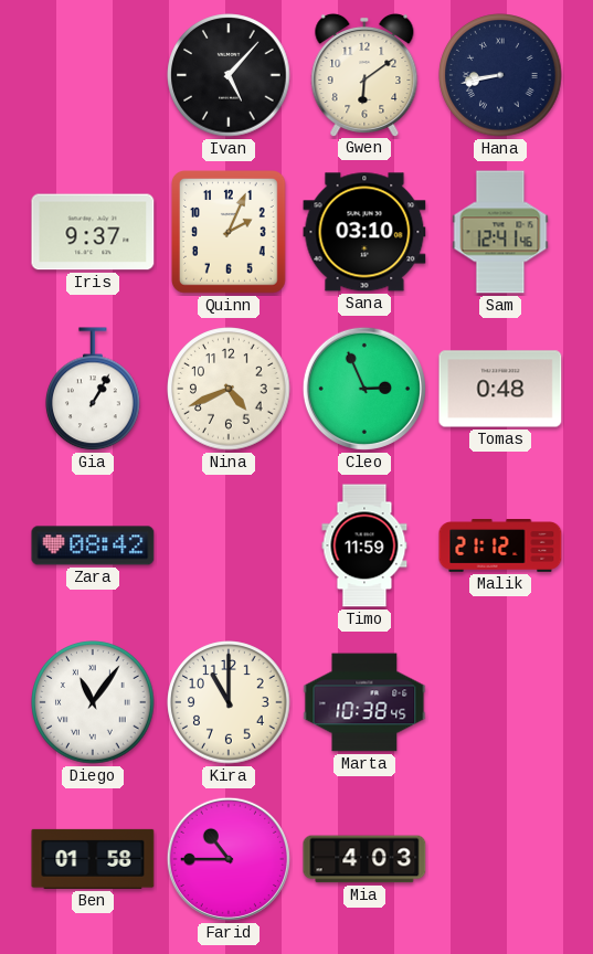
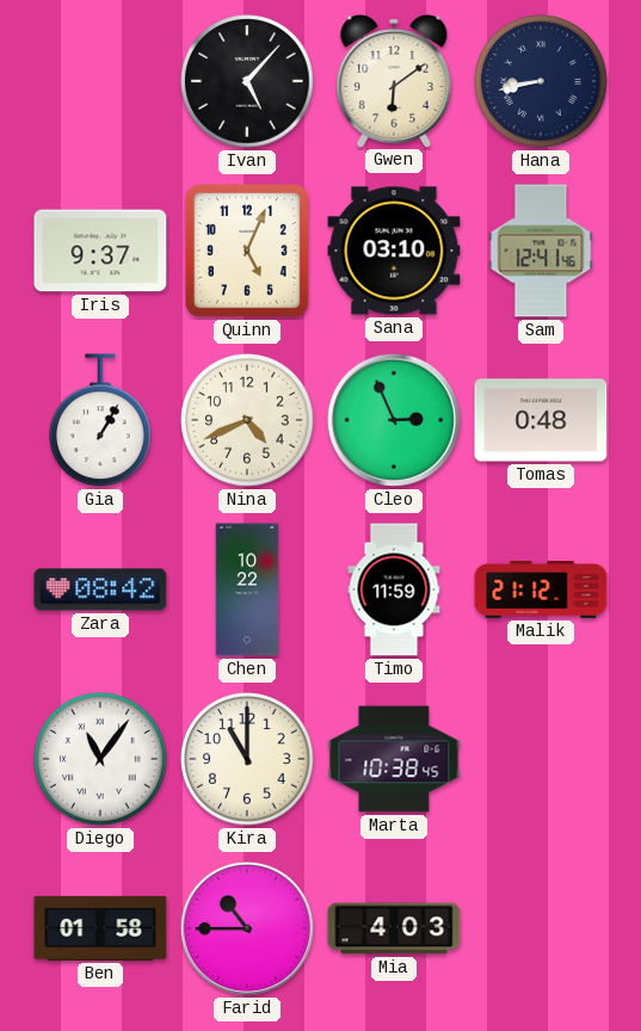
Quinn: 2:04 -> 5:04 (248, 252)
Chen: none -> 10:22 (247, 589)
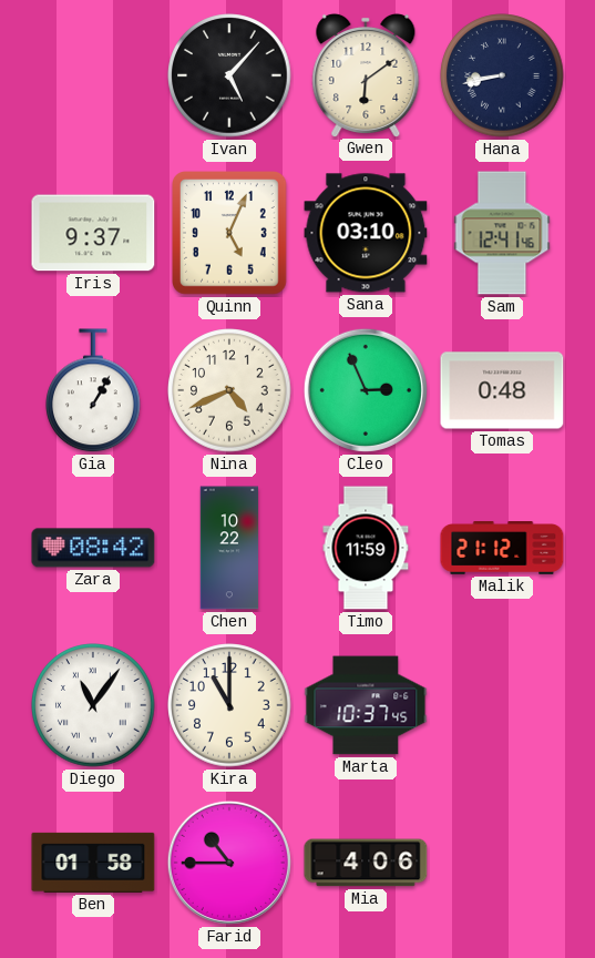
Marta: 10:38 -> 10:37 (366, 705)
Mia: 4:03 -> 4:06 (366, 863)
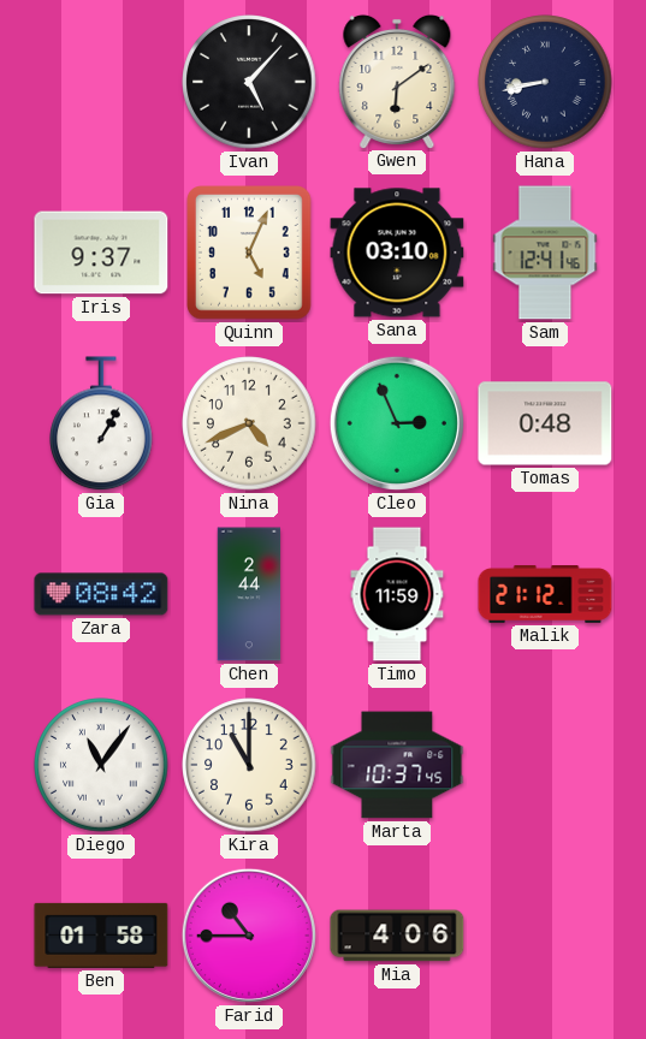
Chen: 10:22 -> 2:44 (249, 594)
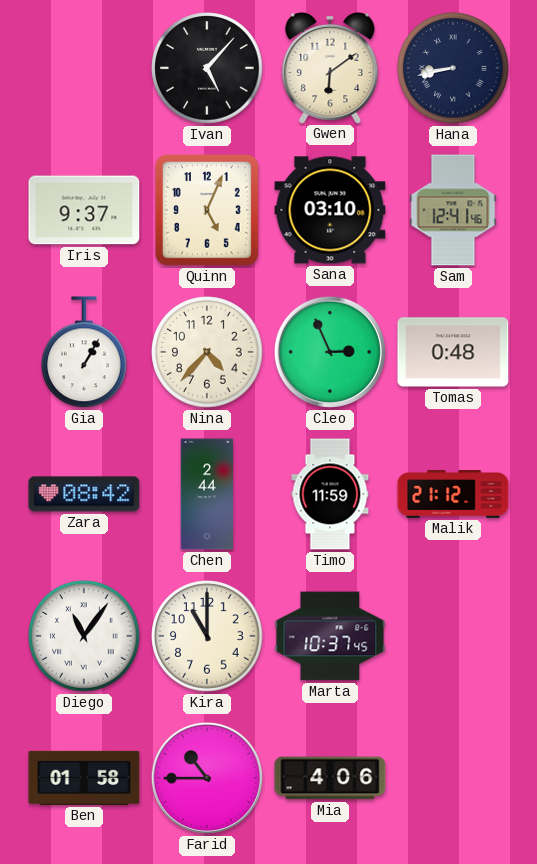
Nina: 4:41 -> 4:37 (207, 352)
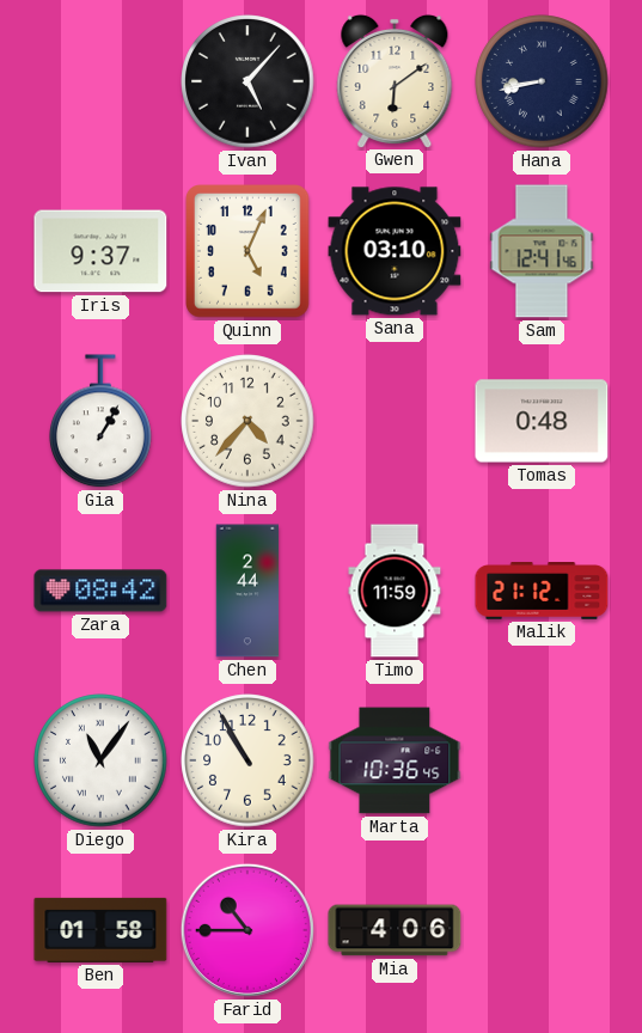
Cleo: 2:56 -> none (330, 352)
Kira: 11:00 -> 10:55 (247, 760)
Marta: 10:37 -> 10:36 (395, 760)
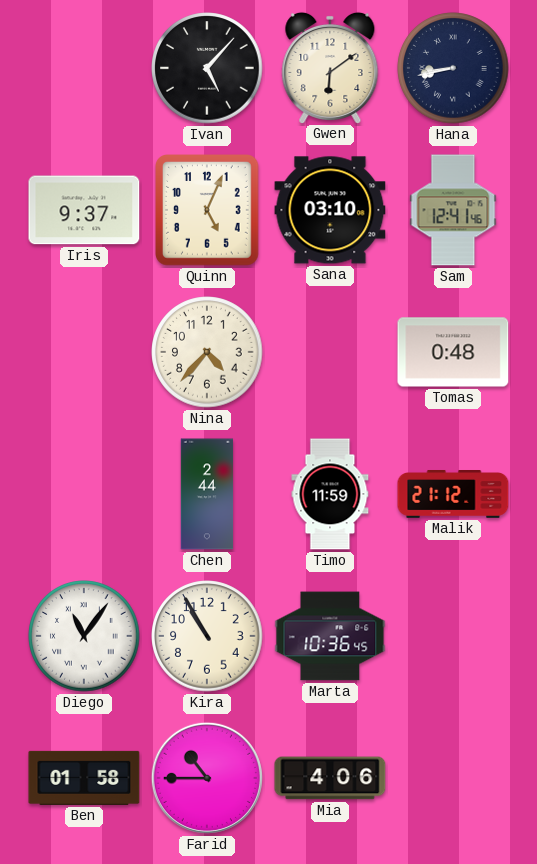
Gia: 1:05 -> none (102, 422)
Zara: 08:42 -> none (100, 591)
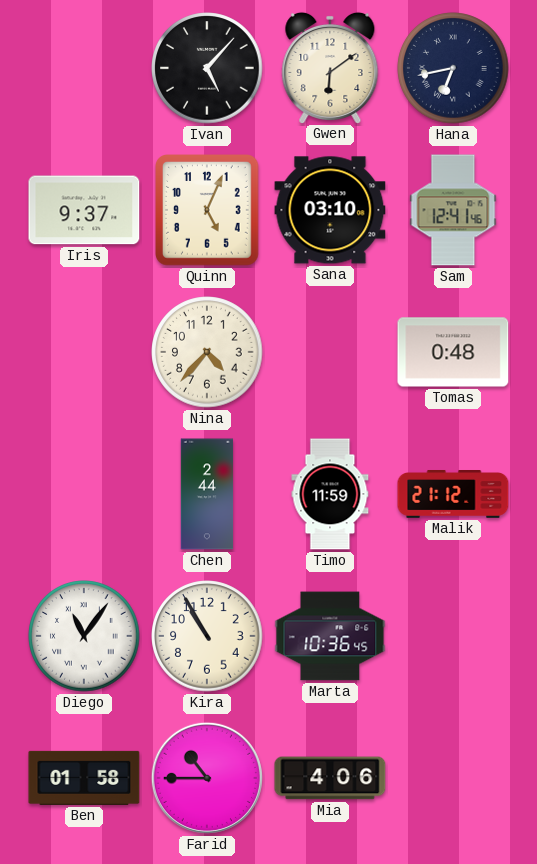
Hana: 8:43 -> 6:43 (453, 68)
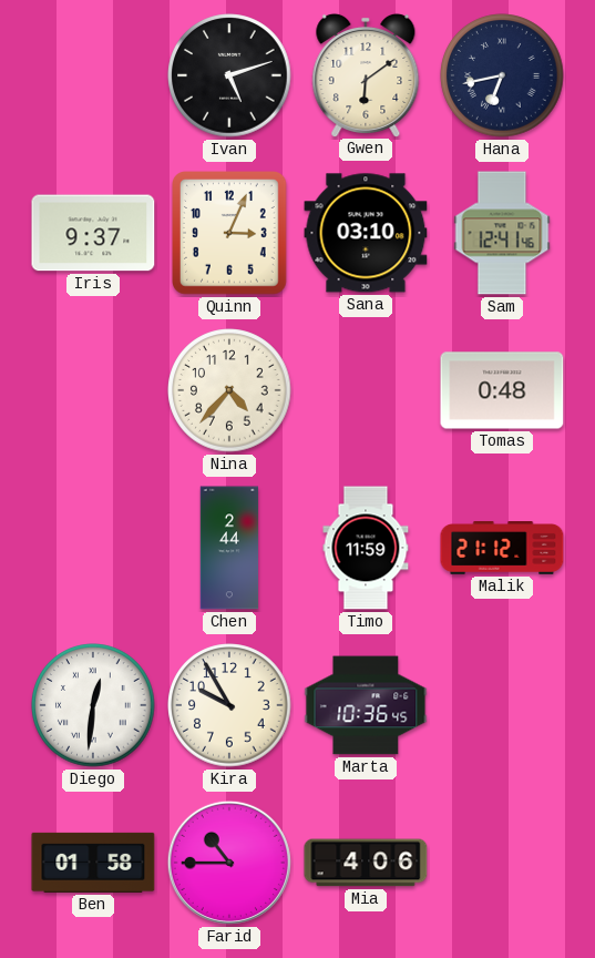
Ivan: 5:07 -> 5:12 (229, 75)
Quinn: 5:04 -> 3:04 (230, 234)
Diego: 11:06 -> 12:31 (93, 705)
Kira: 10:55 -> 9:55 (229, 705)
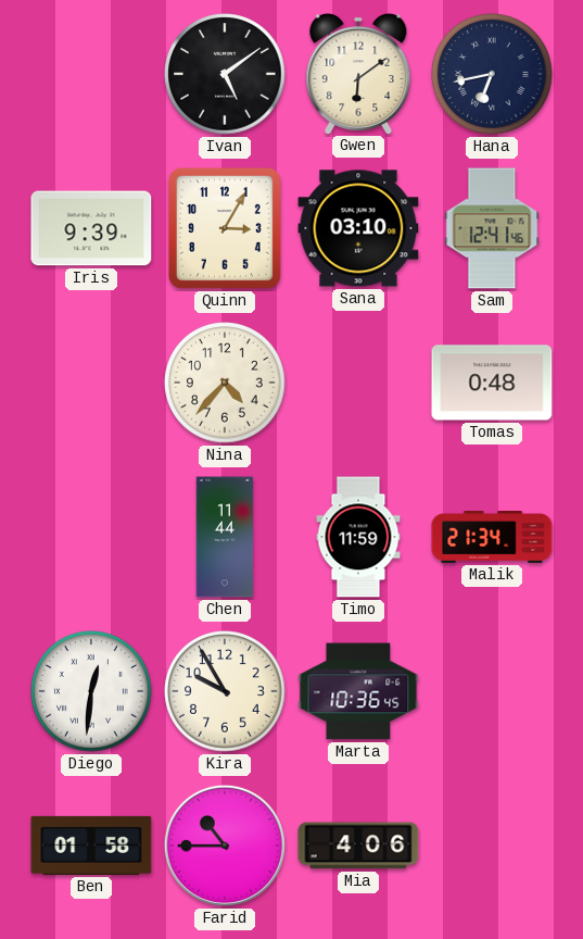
Ivan: 5:12 -> 5:09 (225, 74)
Iris: 9:37 -> 9:39 (91, 228)
Quinn: 3:04 -> 3:05 (226, 229)
Chen: 2:44 -> 11:44 (225, 537)
Malik: 21:12 -> 21:34 (492, 538)
